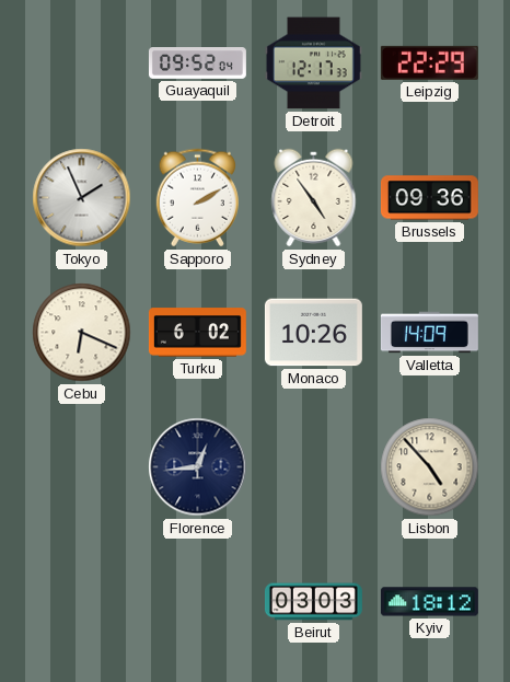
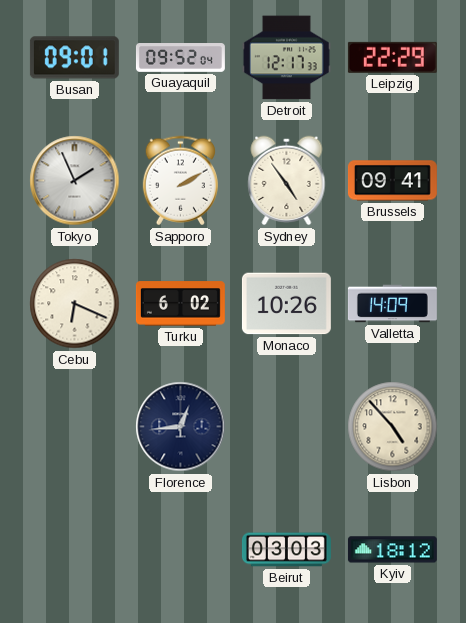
Busan: none -> 09:01 (74, 58)
Brussels: 09:36 -> 09:41 (392, 181)
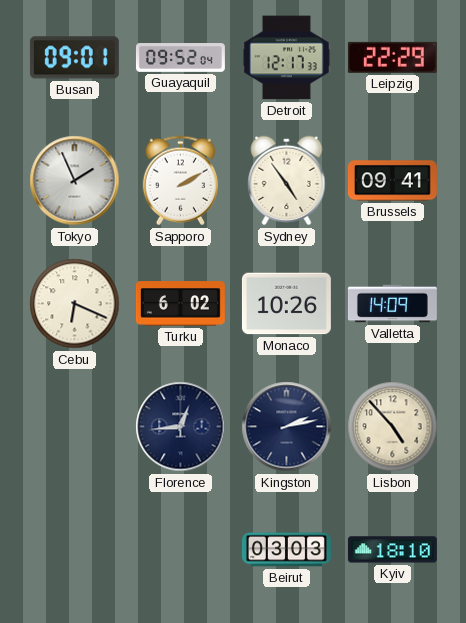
Kingston: none -> 2:13 (287, 427)
Kyiv: 18:12 -> 18:10 (392, 550)
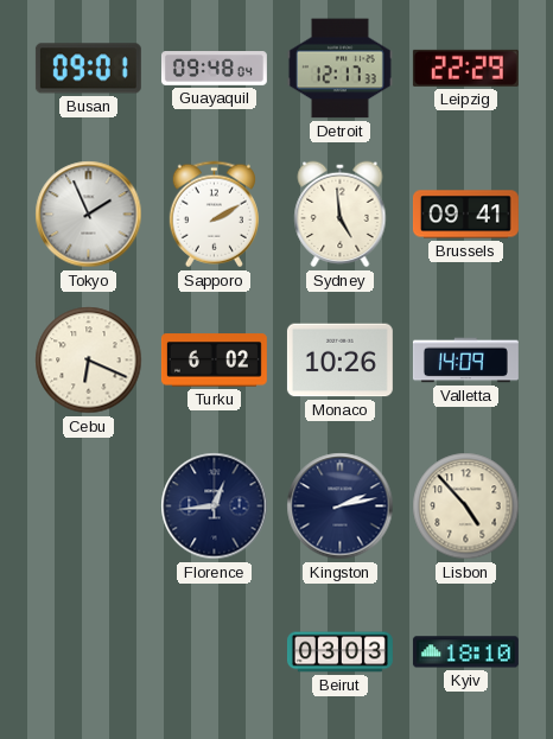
Guayaquil: 09:52 -> 09:48 (214, 69)
Sydney: 4:54 -> 4:59 (341, 215)
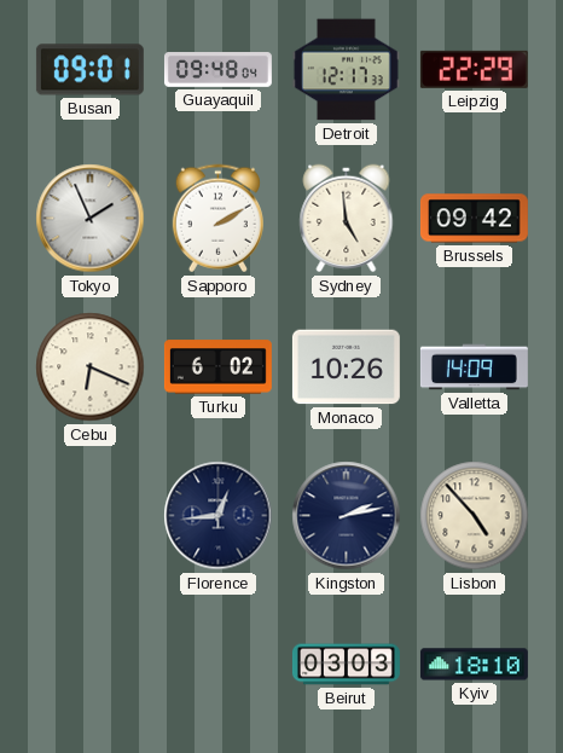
Brussels: 09:41 -> 09:42 (474, 219)
